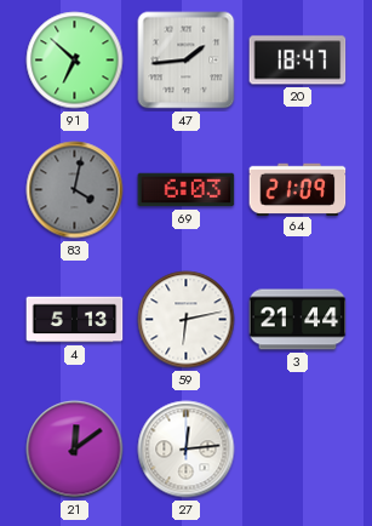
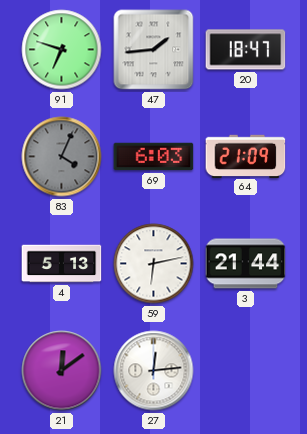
91: 6:52 -> 6:48 (62, 50)
83: 4:02 -> 4:04 (62, 157)
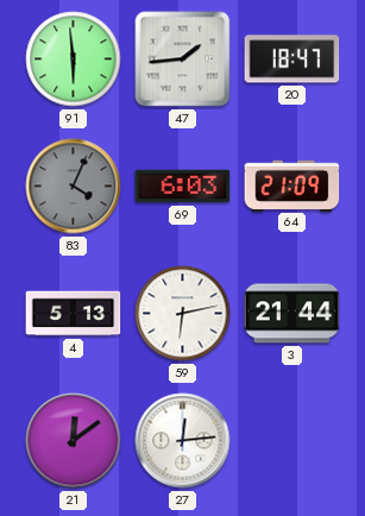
91: 6:48 -> 5:59 (74, 59)
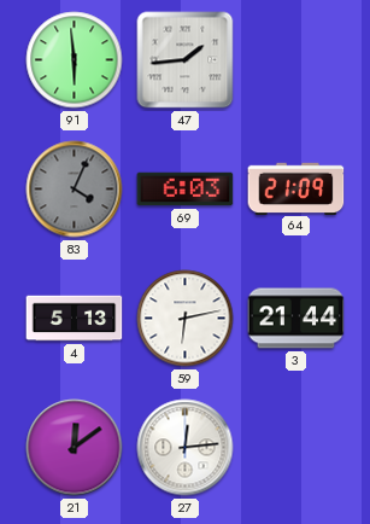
20: 18:47 -> none (292, 59)
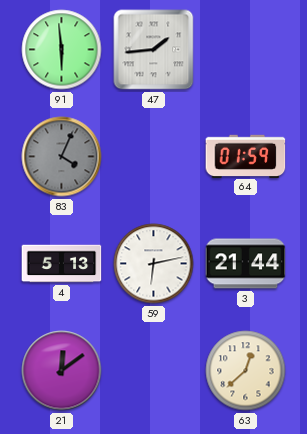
69: 6:03 -> none (186, 190)
64: 21:09 -> 01:59 (246, 156)
27: 12:14 -> none (186, 448)
63: none -> 12:38 (246, 371)
